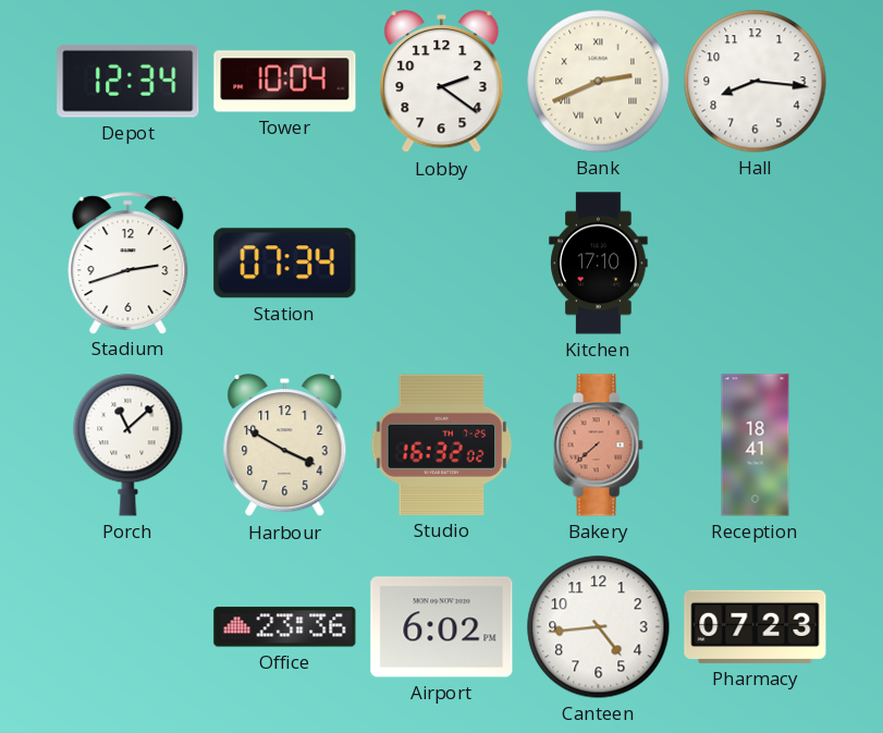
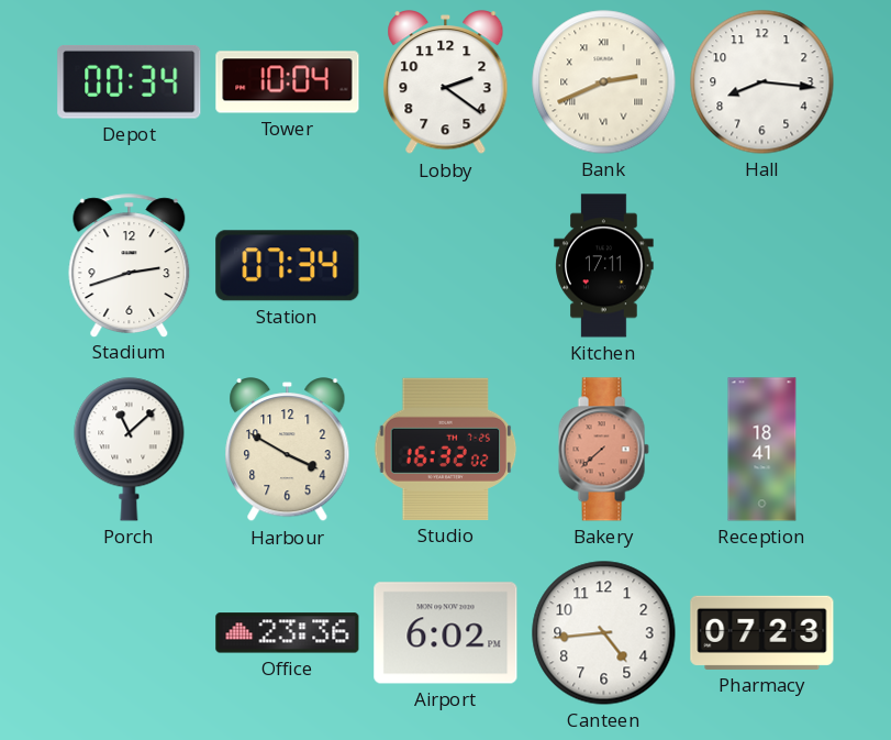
Depot: 12:34 -> 00:34 (130, 81)
Kitchen: 17:10 -> 17:11 (604, 266)
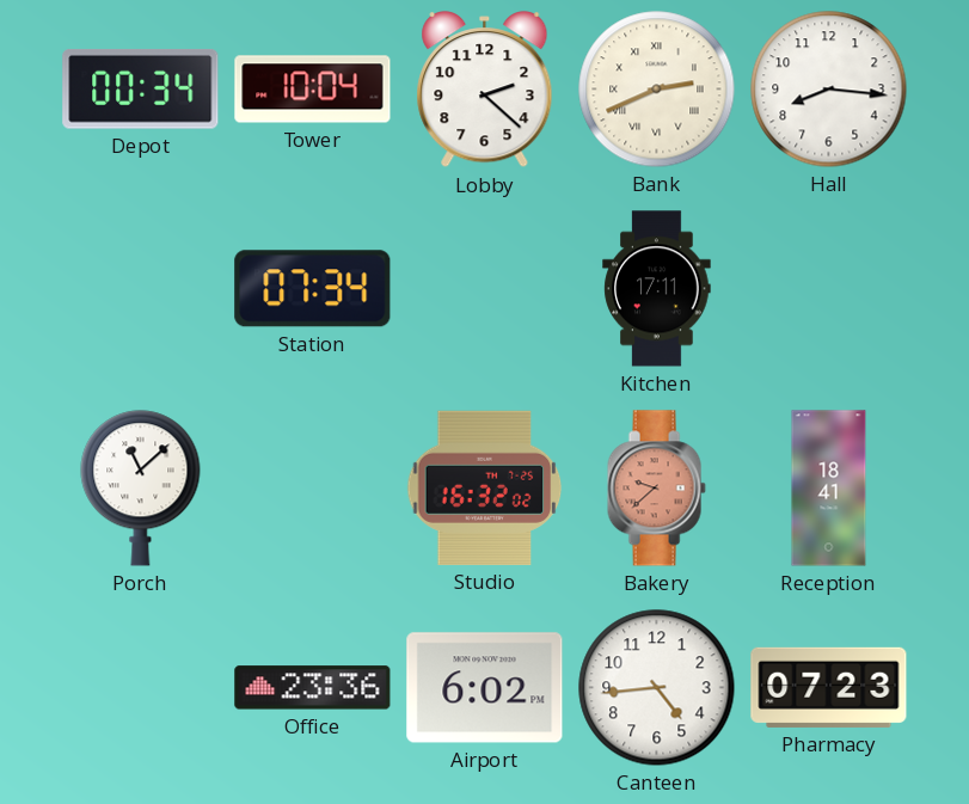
Lobby: 2:21 -> 2:22 (485, 90)
Stadium: 2:42 -> none (130, 265)
Harbour: 3:50 -> none (288, 450)
Bakery: 7:38 -> 9:38 (656, 489)
